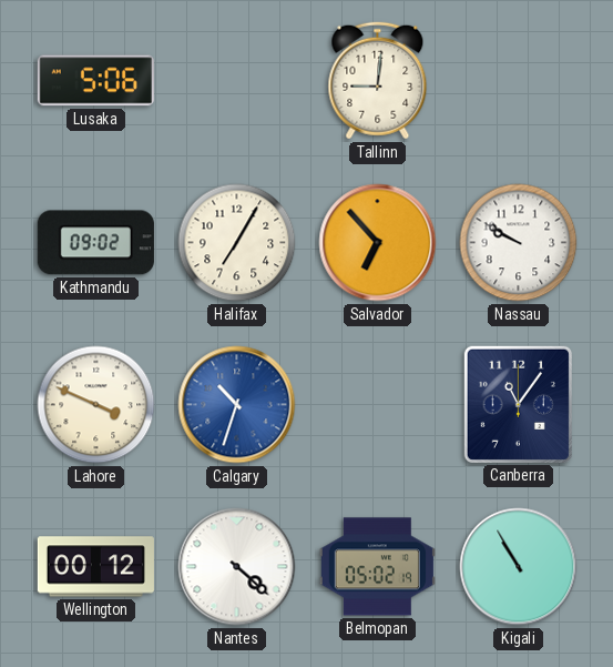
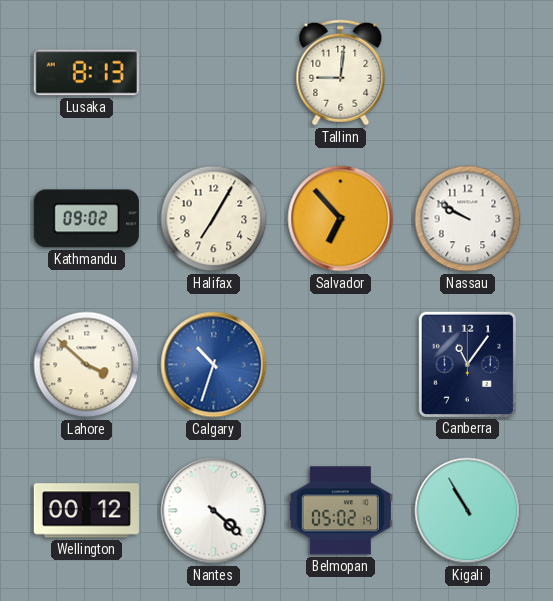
Lusaka: 5:06 -> 8:13 (86, 73)
Lahore: 3:49 -> 3:52 (87, 365)
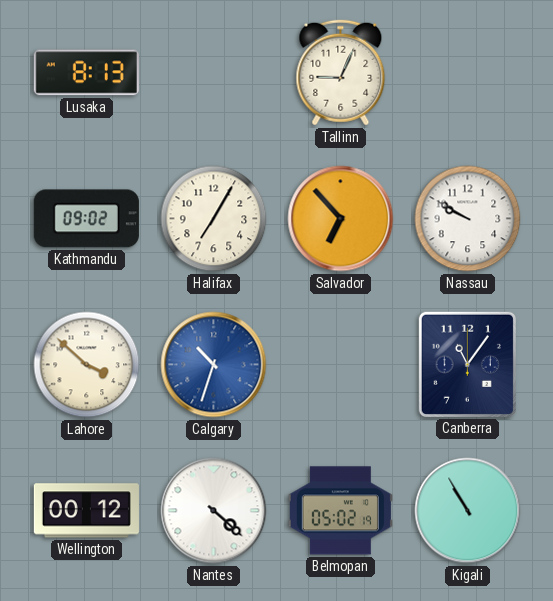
Tallinn: 9:01 -> 9:04 (341, 73)
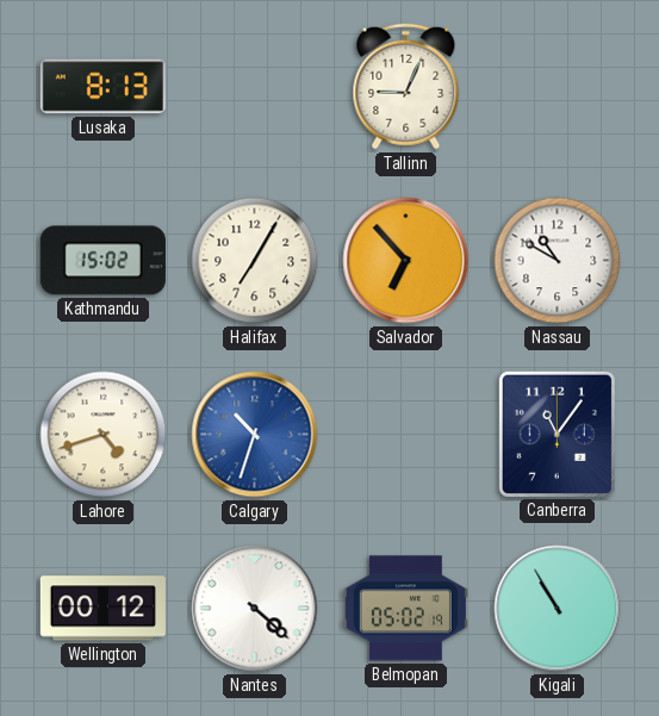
Kathmandu: 09:02 -> 15:02 (102, 261)
Nassau: 9:50 -> 10:50 (558, 261)
Lahore: 3:52 -> 4:42 (104, 435)
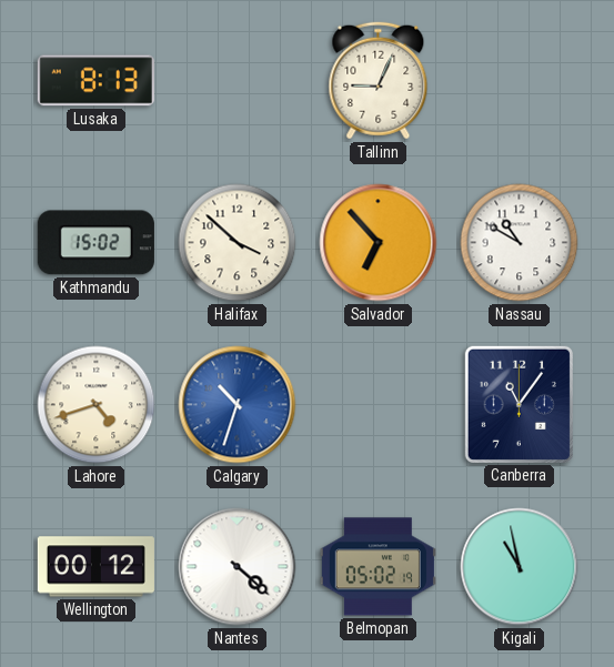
Halifax: 7:05 -> 3:52 (238, 243)
Kigali: 10:55 -> 10:58 (520, 567)
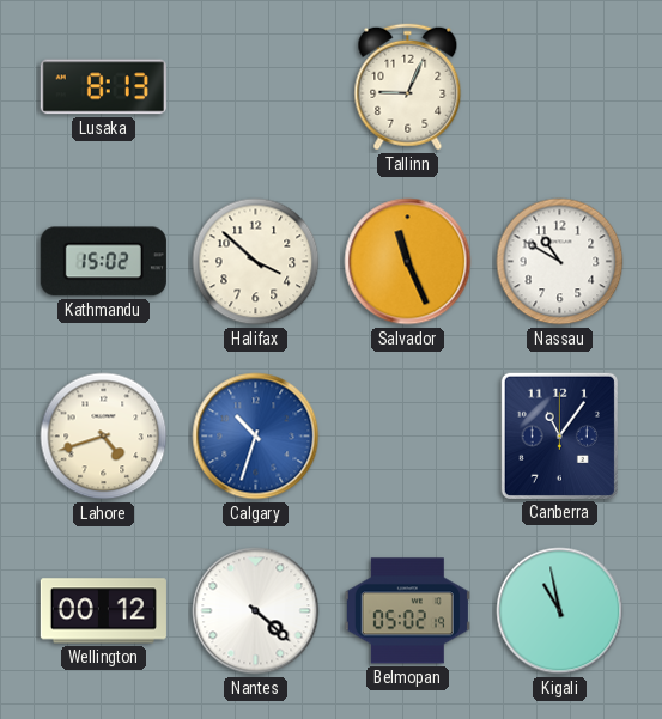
Salvador: 6:53 -> 11:26 (408, 262)
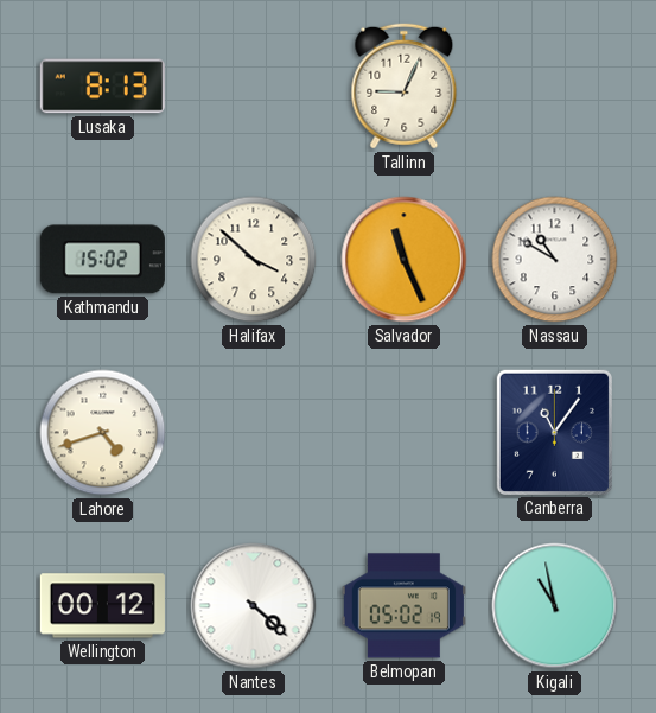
Calgary: 10:33 -> none (256, 437)
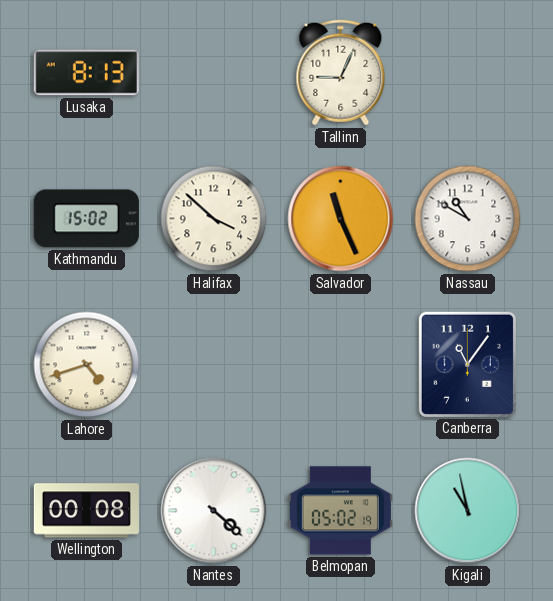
Wellington: 00:12 -> 00:08 (86, 511)
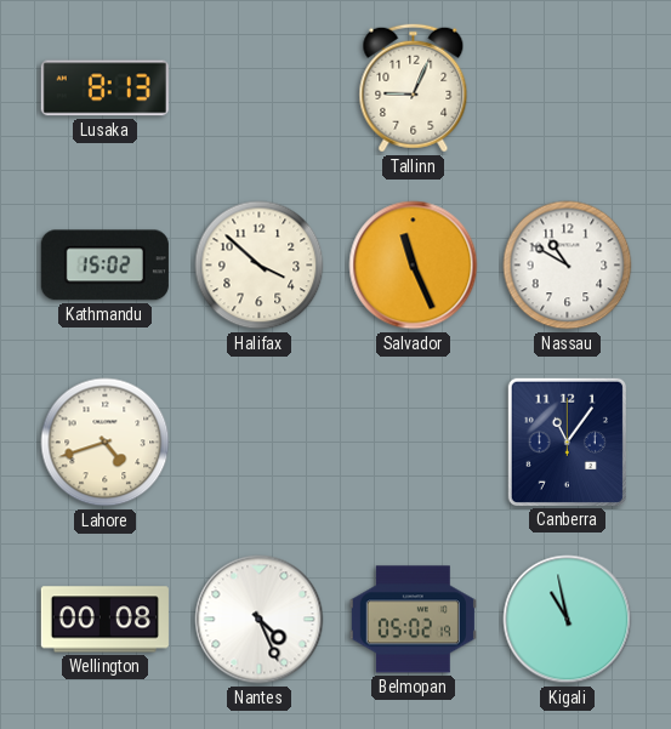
Nantes: 4:22 -> 4:26 (260, 620)
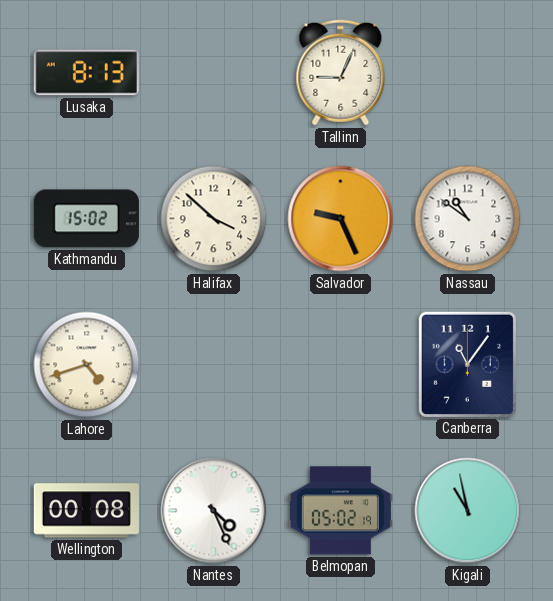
Salvador: 11:26 -> 9:26 (341, 219)
Nassau: 10:50 -> 10:51 (468, 219)
